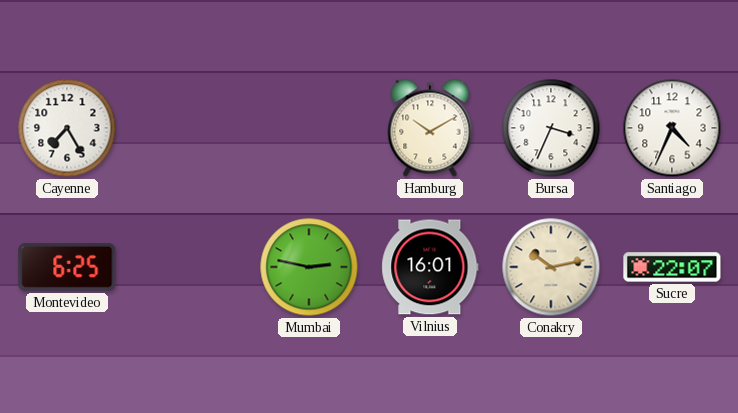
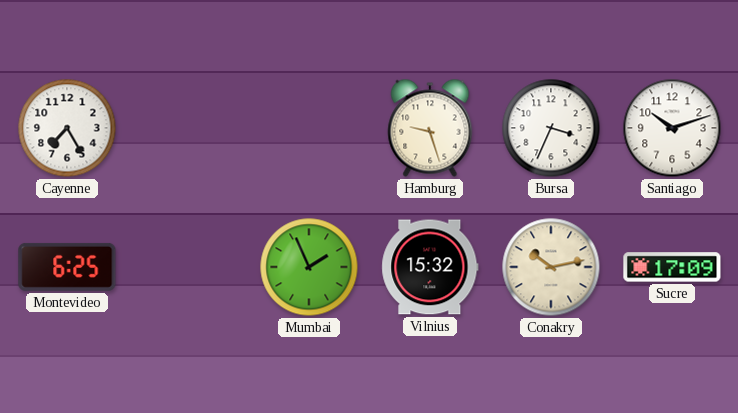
Hamburg: 10:10 -> 9:27 (430, 128)
Santiago: 4:34 -> 10:12 (672, 128)
Mumbai: 2:47 -> 1:56 (309, 267)
Vilnius: 16:01 -> 15:32 (430, 267)
Sucre: 22:07 -> 17:09 (672, 267)
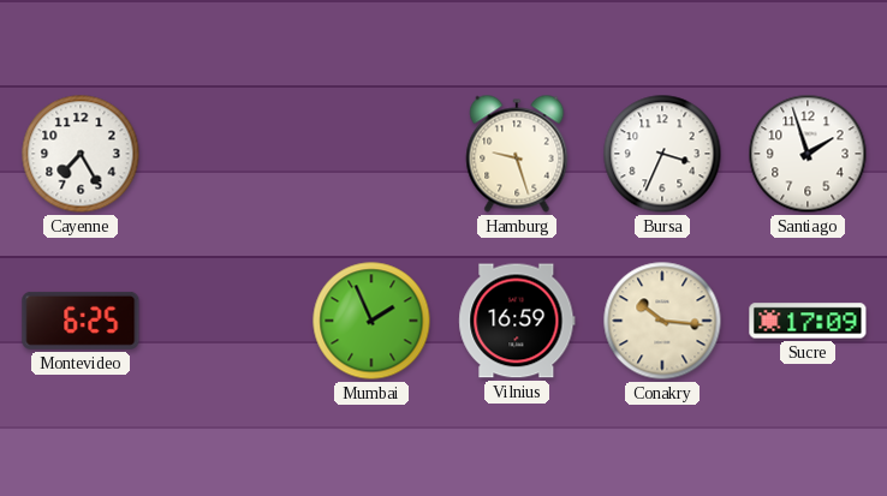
Santiago: 10:12 -> 1:57 (808, 154)
Vilnius: 15:32 -> 16:59 (517, 321)
Conakry: 10:13 -> 10:16 (662, 321)
